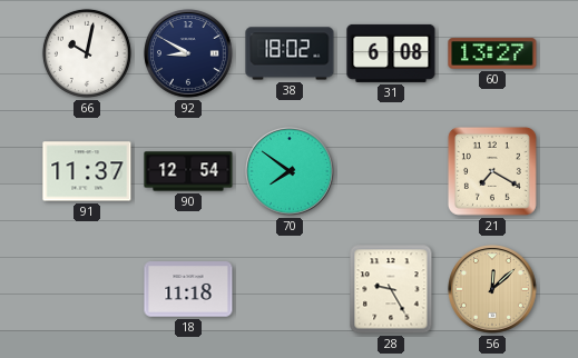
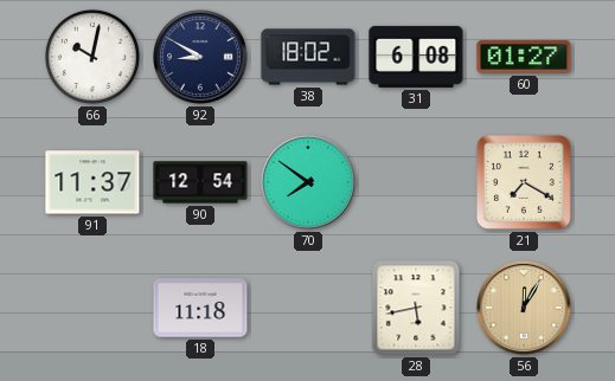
60: 13:27 -> 01:27 (524, 57)
28: 9:25 -> 5:43 (416, 308)
56: 12:08 -> 12:05 (525, 309)
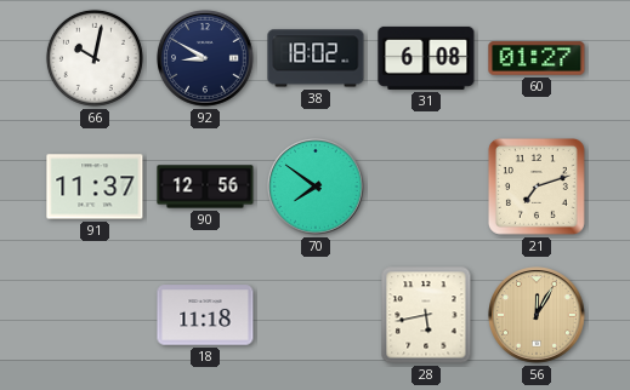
90: 12:54 -> 12:56 (205, 187)
21: 7:20 -> 7:12 (537, 187)
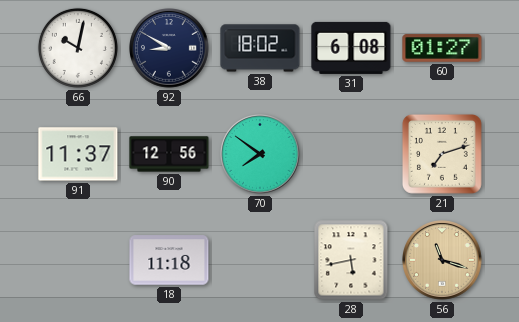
56: 12:05 -> 11:18 (443, 261)
